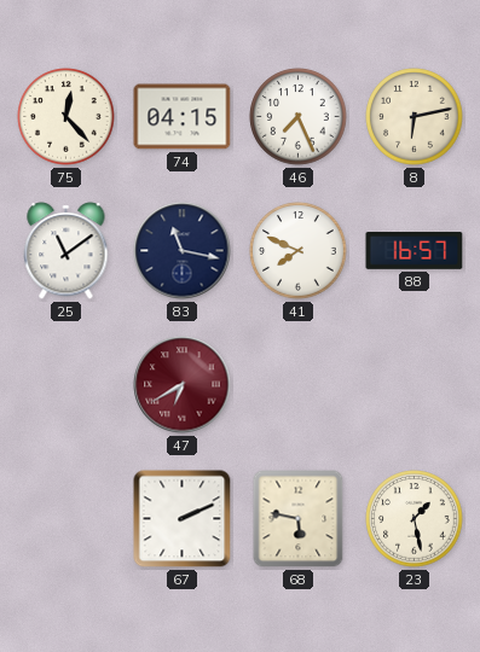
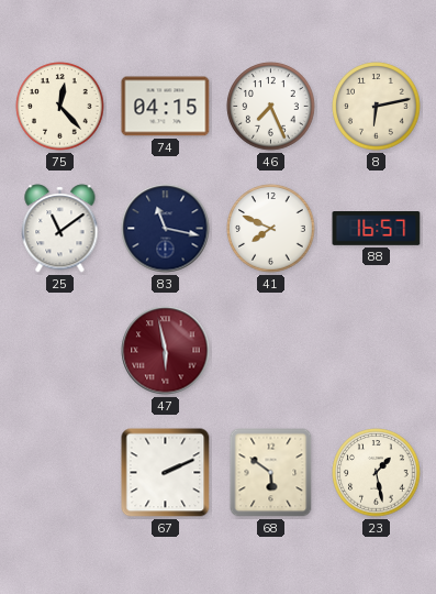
47: 6:40 -> 5:58 (166, 351)
68: 5:47 -> 5:51 (271, 473)
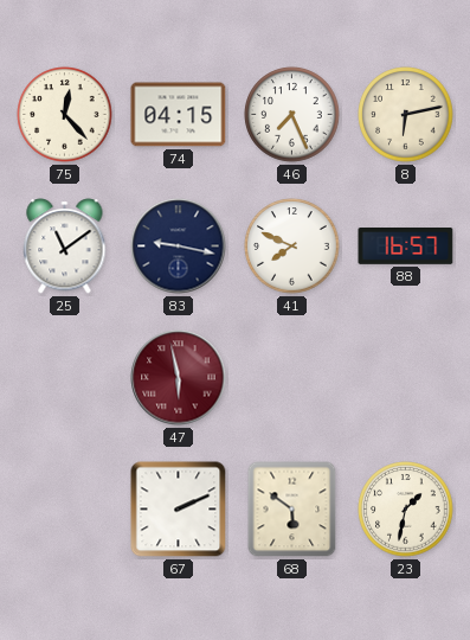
83: 11:17 -> 9:17 (179, 247)
23: 1:28 -> 1:32 (406, 510)
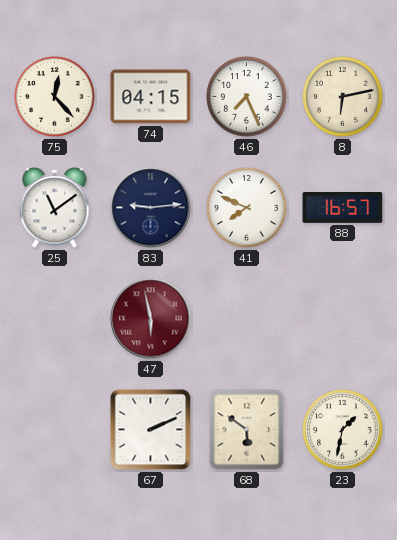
83: 9:17 -> 9:14 (151, 208)
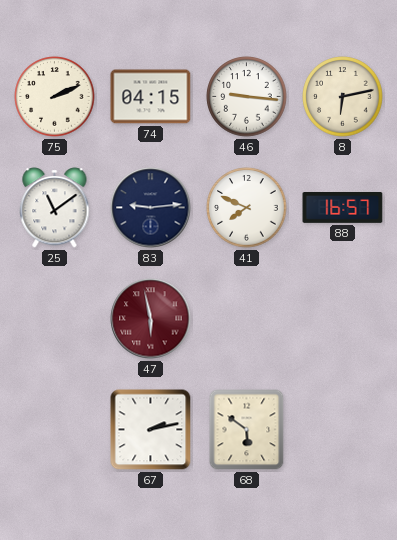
75: 12:23 -> 2:11 (55, 97)
46: 7:26 -> 9:16 (247, 97)
67: 2:11 -> 2:13 (151, 430)
23: 1:32 -> none (343, 430)
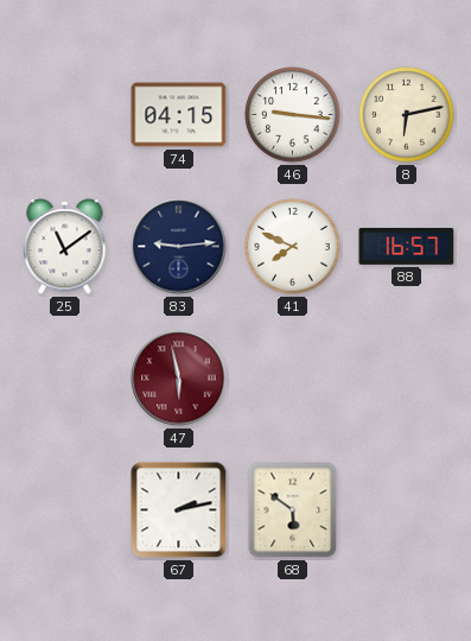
75: 2:11 -> none (55, 97)
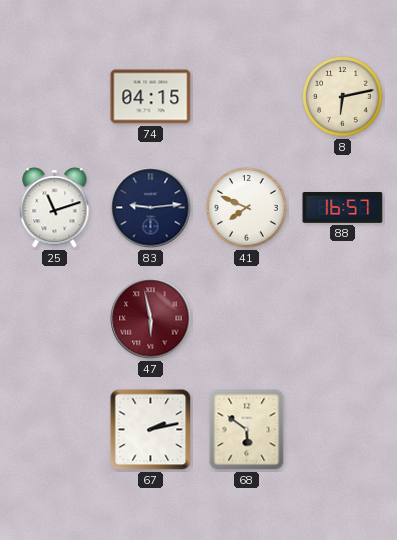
46: 9:16 -> none (293, 115)
25: 11:09 -> 11:12 (55, 208)
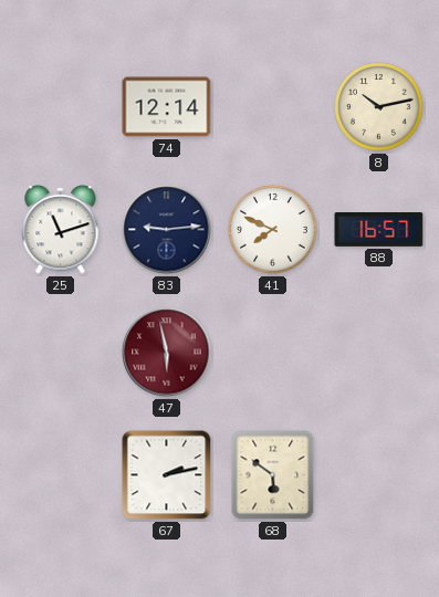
74: 04:15 -> 12:14 (167, 107)
8: 6:13 -> 10:13 (379, 107)
